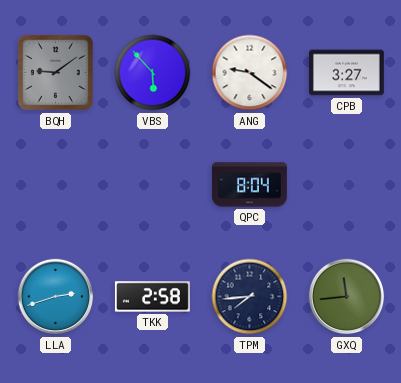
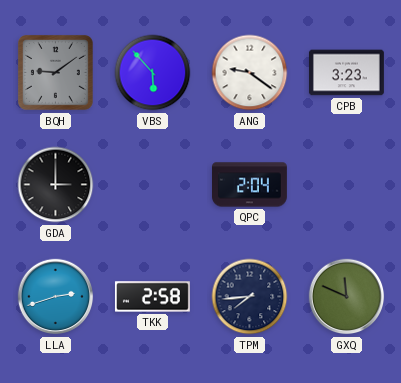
CPB: 3:27 -> 3:23 (346, 73)
GDA: none -> 3:00 (56, 185)
QPC: 8:04 -> 2:04 (250, 185)
GXQ: 11:44 -> 11:49 (347, 297)
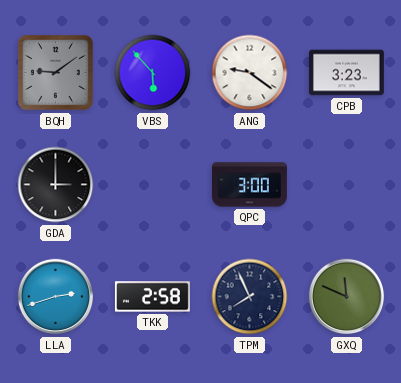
QPC: 2:04 -> 3:00 (250, 185)
TPM: 7:44 -> 7:56 (250, 297)
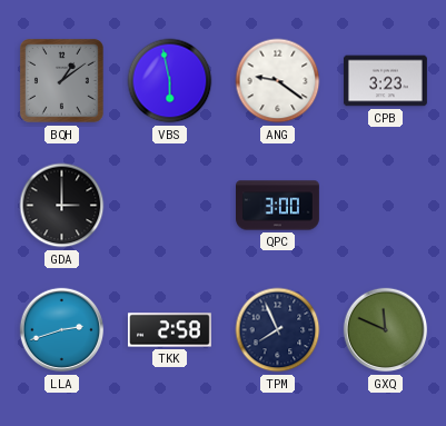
BQH: 9:09 -> 1:09 (61, 80)
VBS: 5:53 -> 5:58 (170, 81)
